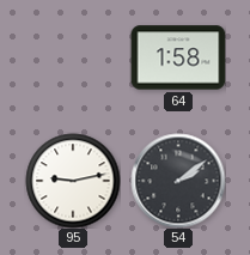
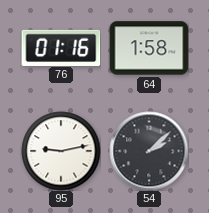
76: none -> 01:16 (61, 47)
54: 2:09 -> 2:08 (149, 151)
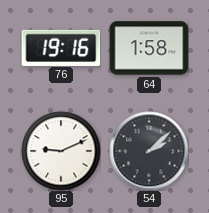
76: 01:16 -> 19:16 (61, 47)
95: 9:13 -> 9:11 (61, 151)
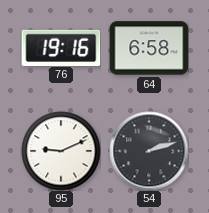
64: 1:58 -> 6:58 (149, 48)
54: 2:08 -> 2:12 (149, 151)
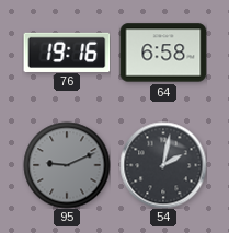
95 dial: white -> grey (67, 165)
54: 2:12 -> 2:02 (163, 165)
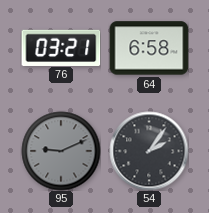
76: 19:16 -> 03:21 (61, 47)
54: 2:02 -> 2:06 (149, 151)
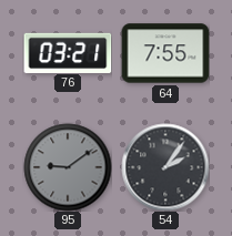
64: 6:58 -> 7:55 (165, 53)
95: 9:11 -> 9:09 (68, 167)
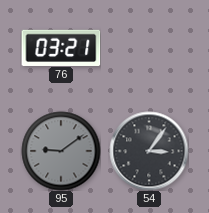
64: 7:55 -> none (165, 53)
54: 2:06 -> 3:06 (149, 151)
